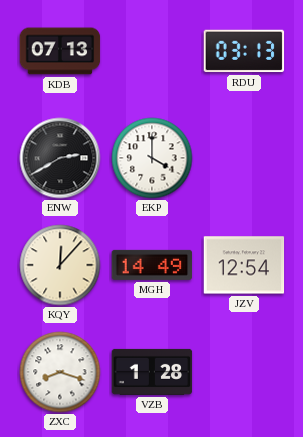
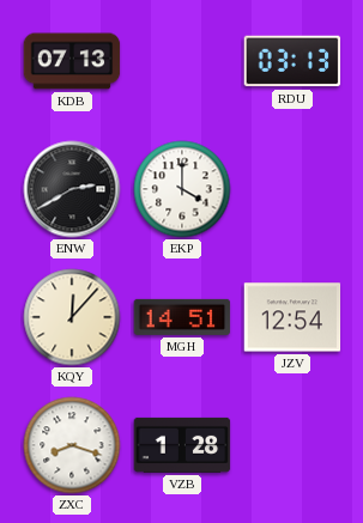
MGH: 14:49 -> 14:51 (182, 317)
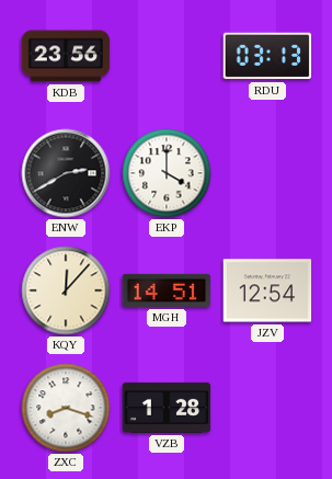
KDB: 07:13 -> 23:56 (66, 56)
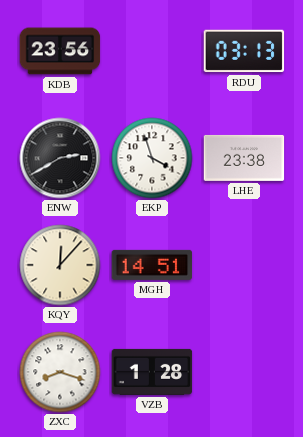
EKP: 4:00 -> 3:57 (152, 158)
LHE: none -> 23:38 (244, 158)
JZV: 12:54 -> none (267, 290)
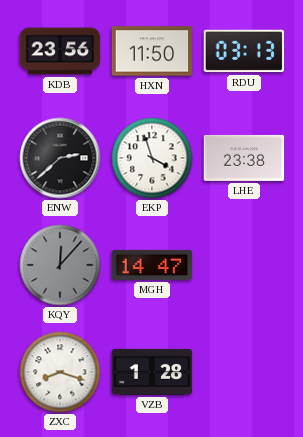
HXN: none -> 11:50 (152, 51)
ENW: 2:40 -> 2:38 (60, 158)
KQY dial: cream -> grey (60, 265)
MGH: 14:51 -> 14:47 (152, 265)
